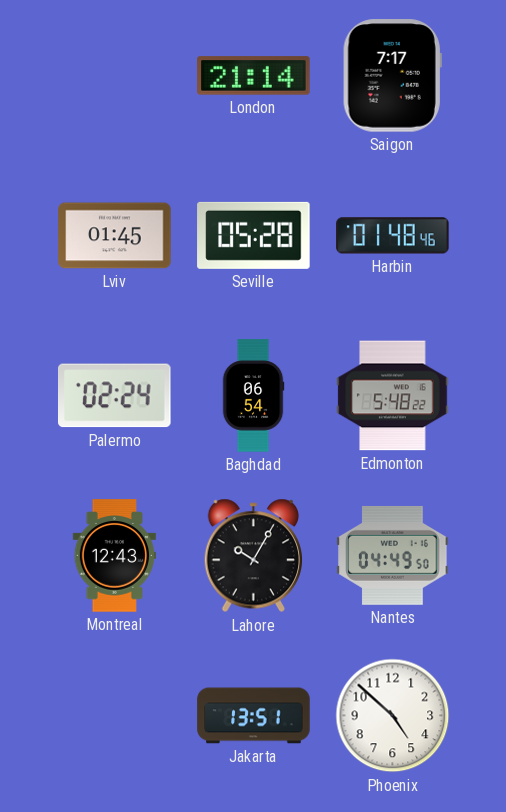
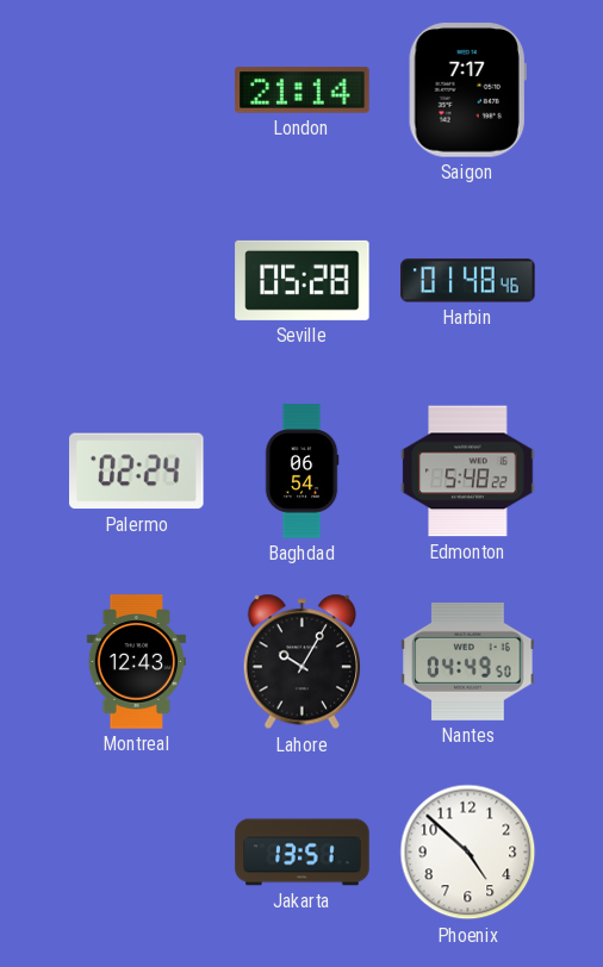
Lviv: 01:45 -> none (115, 236)
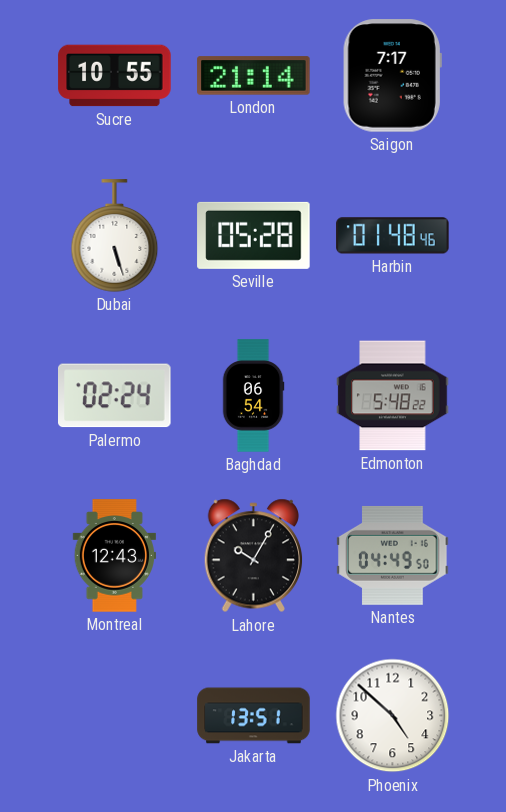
Sucre: none -> 10:55 (115, 76)
Dubai: none -> 5:27 (115, 236)
